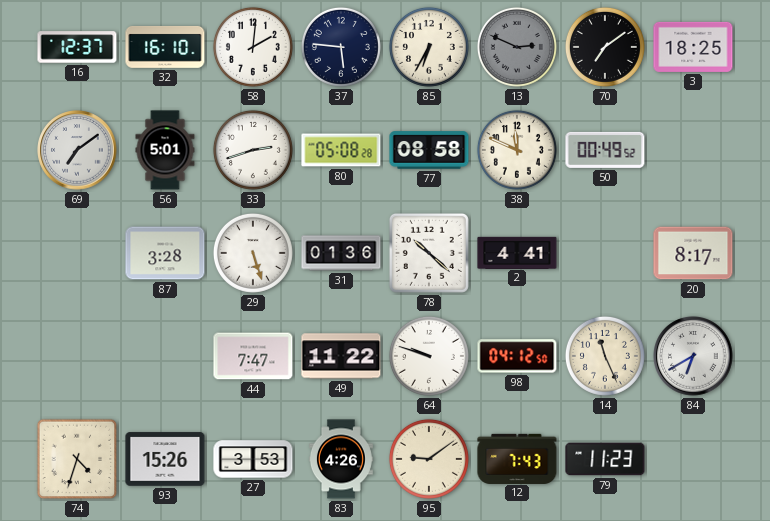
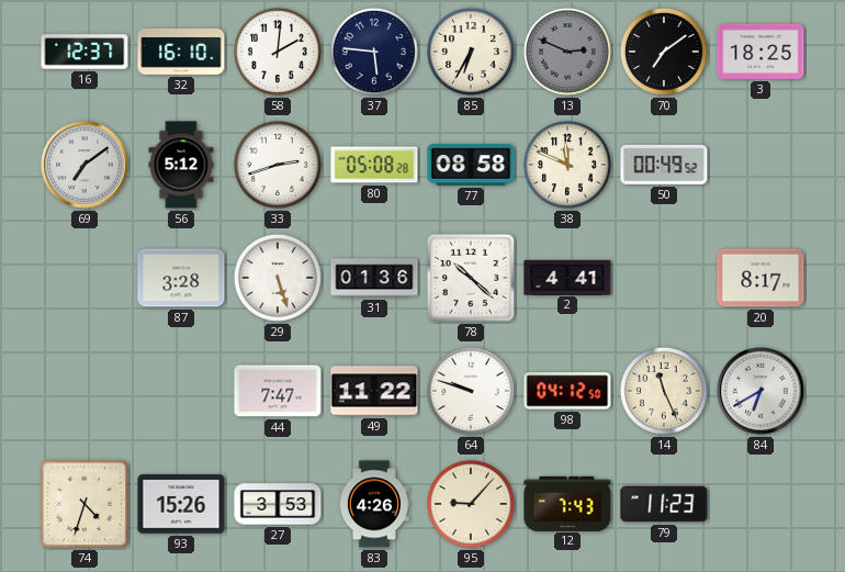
56: 5:01 -> 5:12 (181, 165)
95: 9:09 -> 9:07 (471, 504)
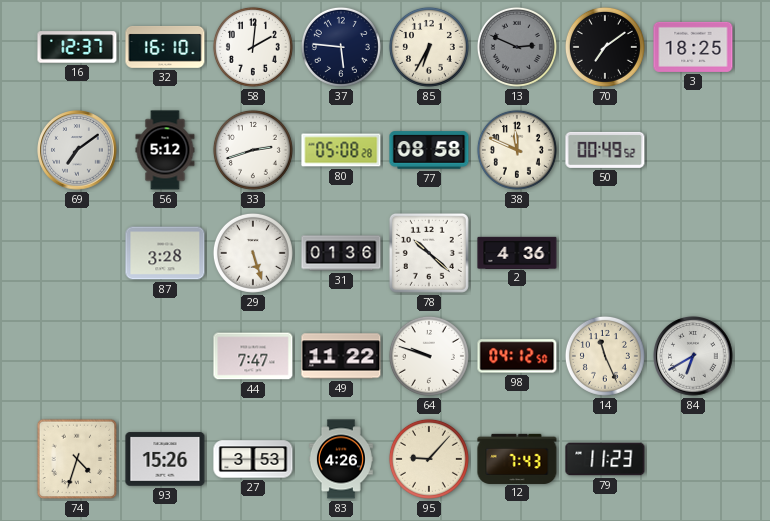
2: 4:41 -> 4:36 (517, 252)
20: 8:17 -> none (760, 278)
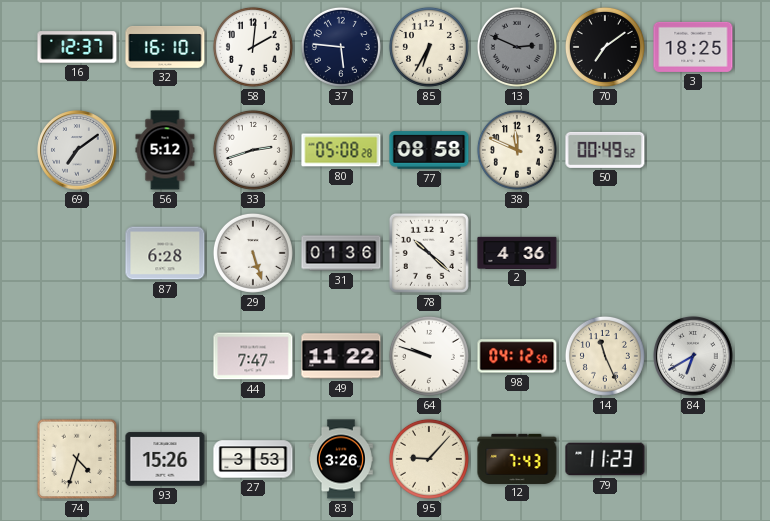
87: 3:28 -> 6:28 (165, 253)
83: 4:26 -> 3:26 (341, 459)
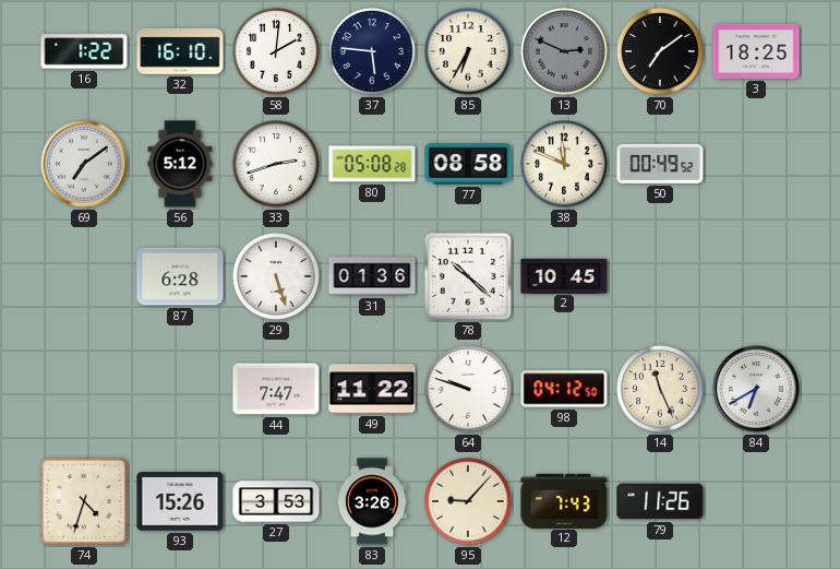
16: 12:37 -> 1:22 (84, 51)
2: 4:36 -> 10:45 (564, 275)
79: 11:23 -> 11:26 (660, 501)
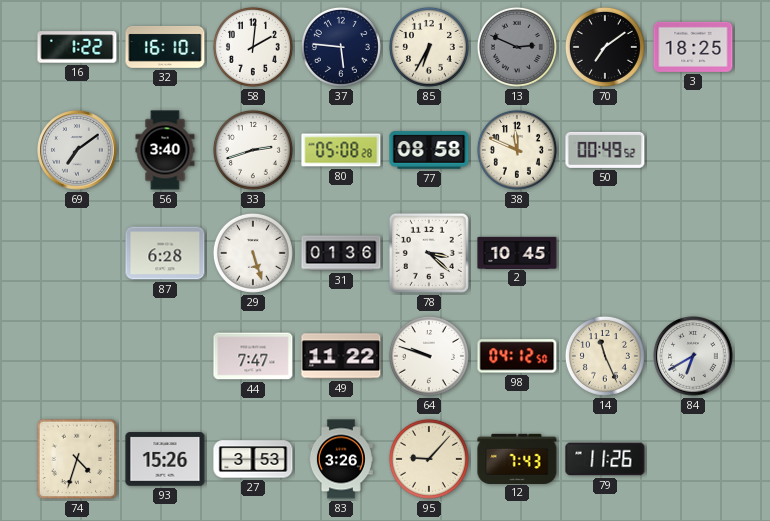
56: 5:12 -> 3:40 (165, 150)
78: 10:22 -> 3:22 (429, 253)
